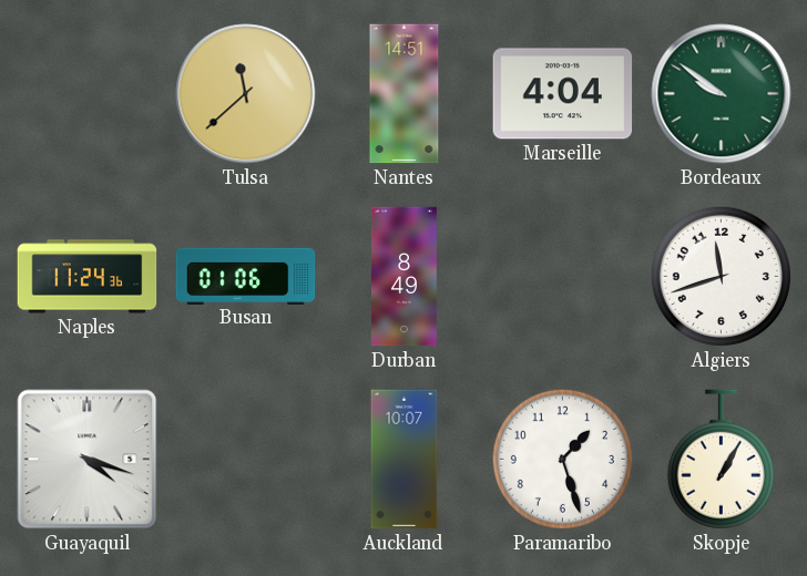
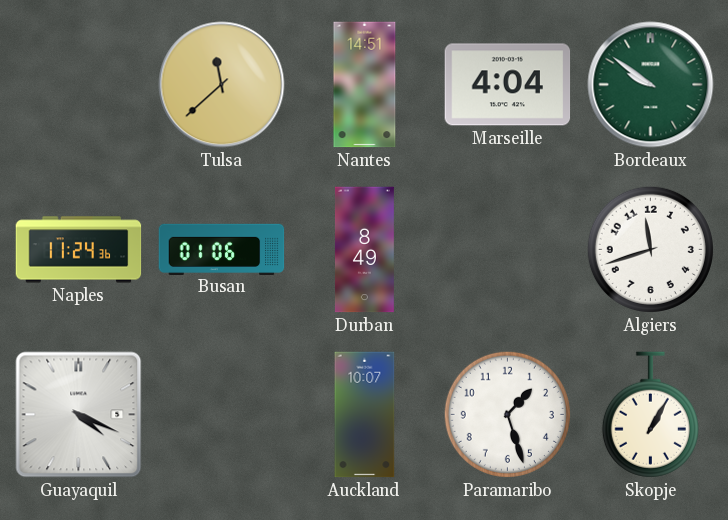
Guayaquil: 4:18 -> 4:19 (79, 415)
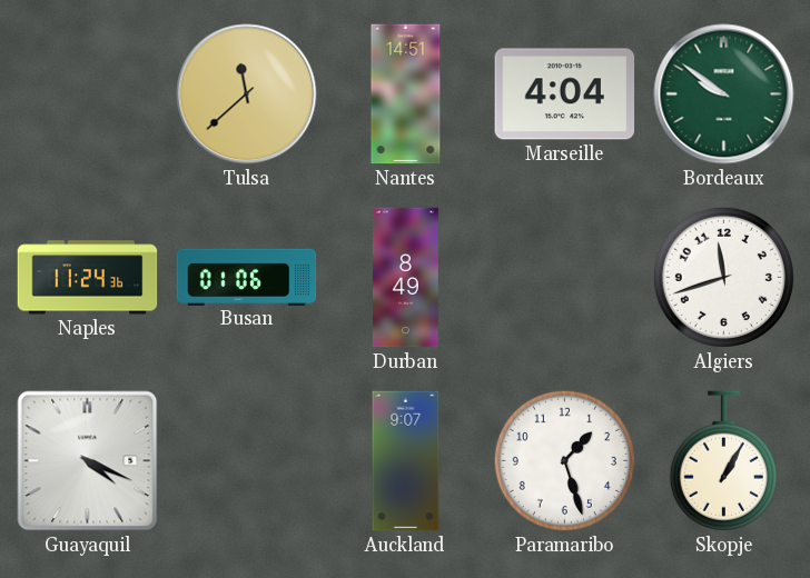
Auckland: 10:07 -> 9:07 (406, 461)
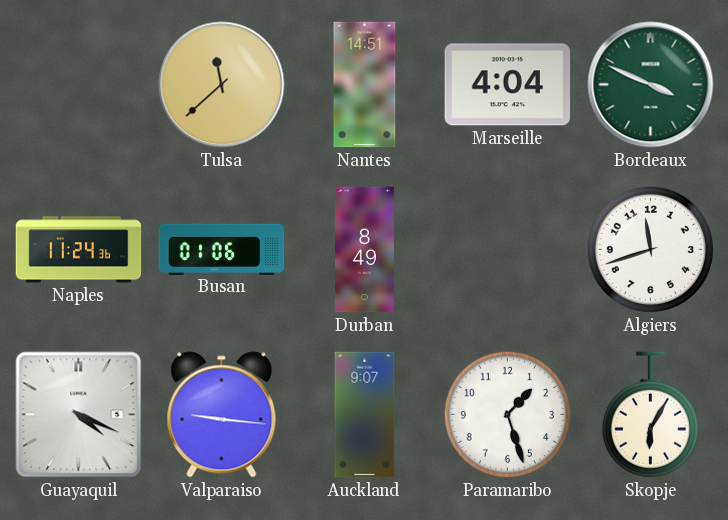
Bordeaux: 9:51 -> 3:49 (651, 85)
Valparaiso: none -> 9:16 (222, 415)
Skopje: 1:05 -> 6:05 (650, 415)
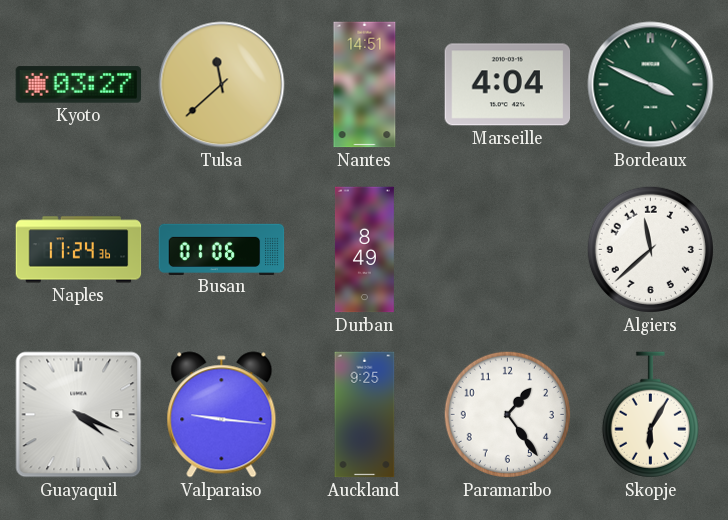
Kyoto: none -> 03:27 (79, 85)
Algiers: 11:42 -> 11:38 (650, 249)
Auckland: 9:07 -> 9:25 (365, 415)
Paramaribo: 1:27 -> 1:24 (507, 414)
